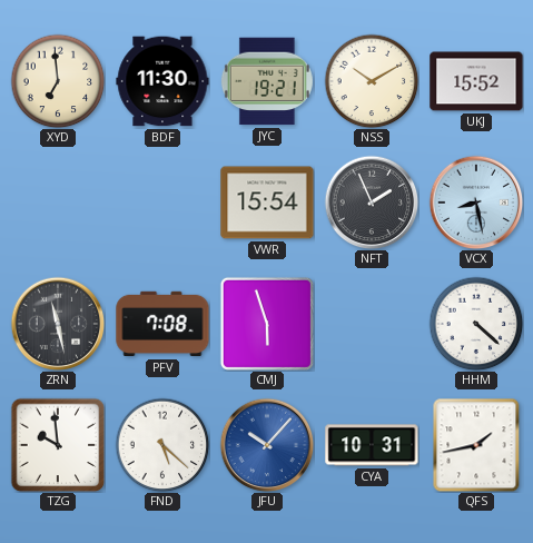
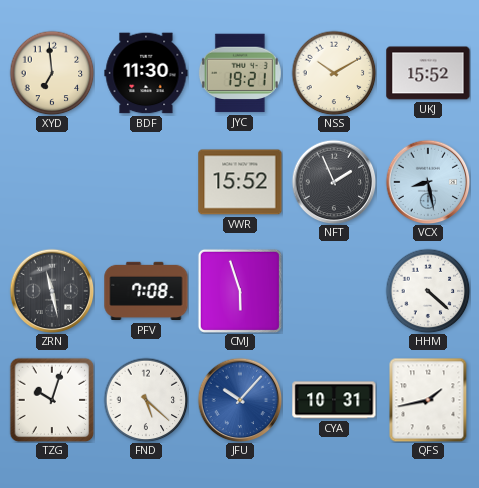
VWR: 15:54 -> 15:52 (240, 182)
TZG: 9:59 -> 10:03 (52, 400)
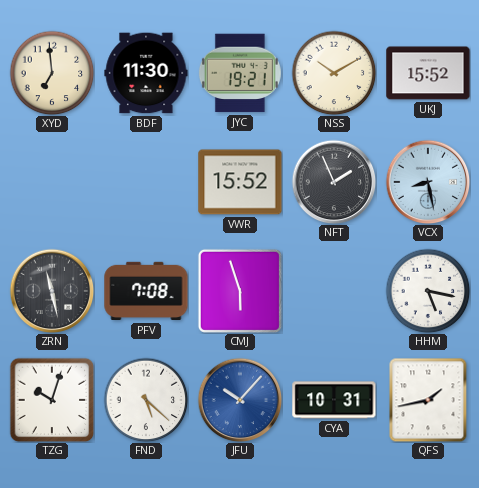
HHM: 4:22 -> 5:17 (428, 291)
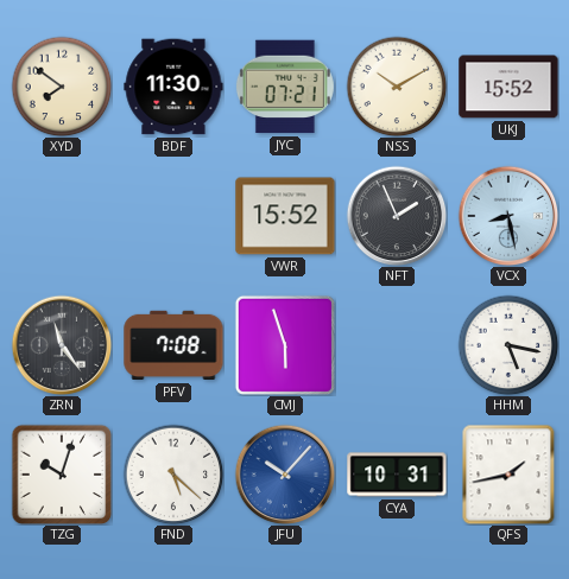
XYD: 6:59 -> 7:51 (62, 87)
JYC: 19:21 -> 07:21 (285, 87)
ZRN: 11:28 -> 11:24 (62, 345)
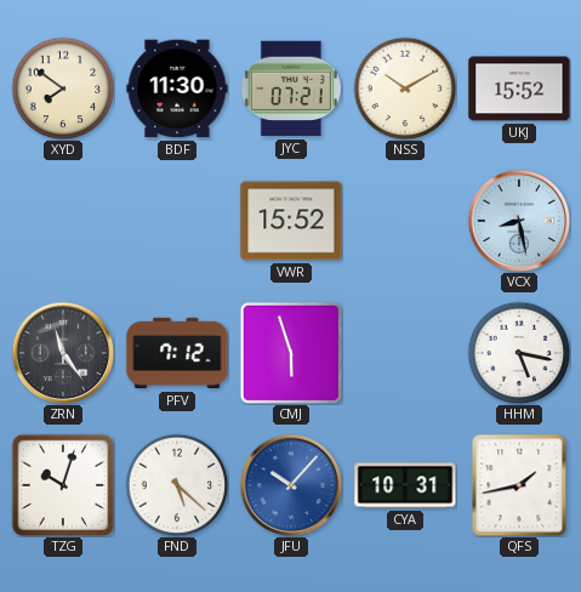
NFT: 1:56 -> none (397, 216)
PFV: 7:08 -> 7:12 (177, 353)
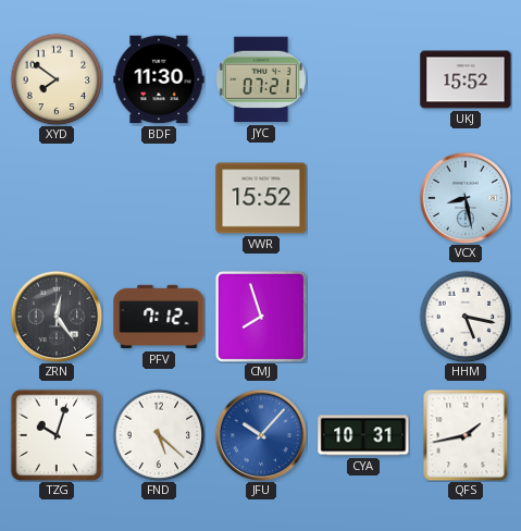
NSS: 10:10 -> none (405, 89)
ZRN: 11:24 -> 12:24 (57, 317)
CMJ: 5:57 -> 7:57 (261, 317)
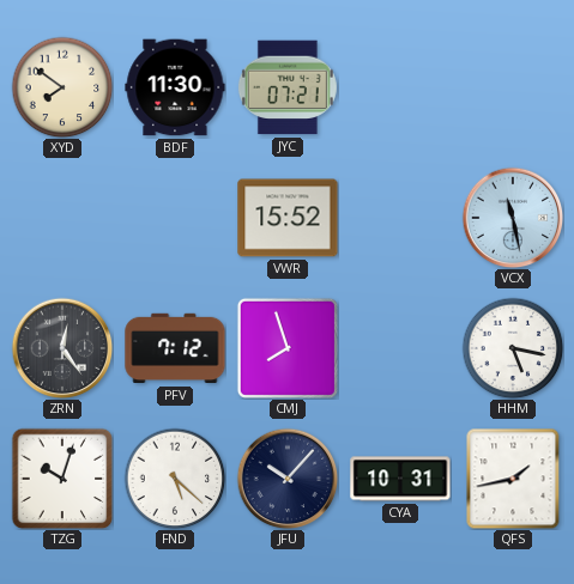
UKJ: 15:52 -> none (466, 79)
VCX: 8:28 -> 11:28 (513, 218)
JFU dial: blue -> navy (288, 479)
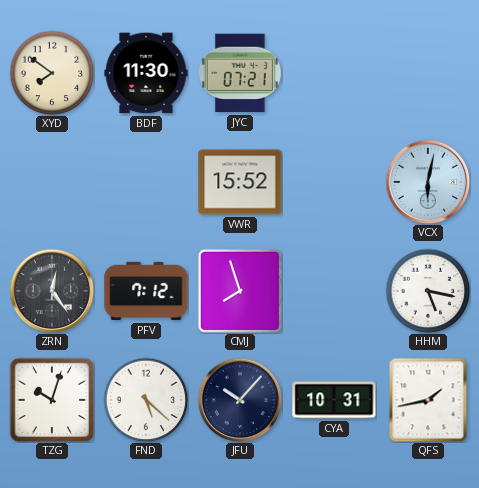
VCX: 11:28 -> 6:02 (428, 182)
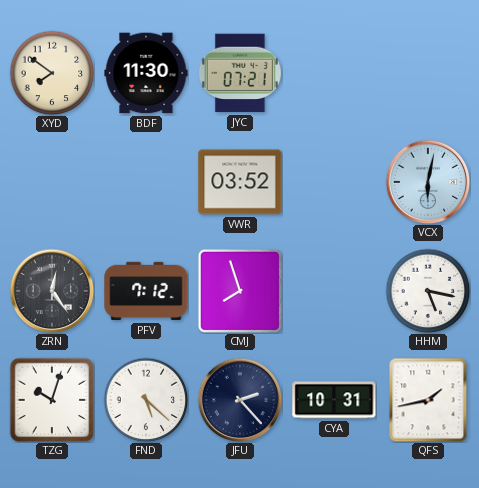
VWR: 15:52 -> 03:52 (240, 182)
JFU: 10:07 -> 2:23 (240, 400)
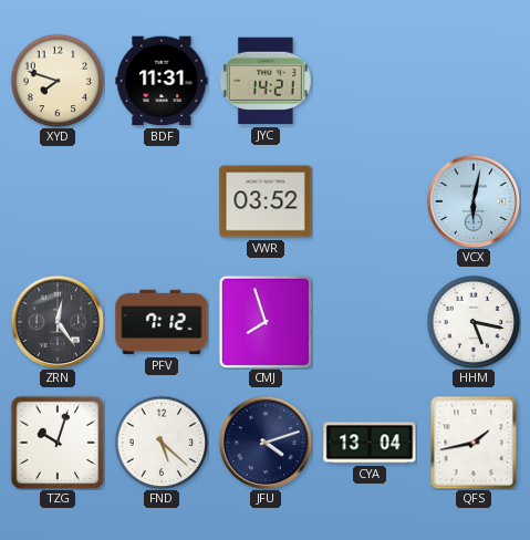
XYD: 7:51 -> 7:48 (58, 81)
BDF: 11:30 -> 11:31 (162, 81)
JYC: 07:21 -> 14:21 (266, 81)
JFU: 2:23 -> 4:12 (266, 443)
CYA: 10:31 -> 13:04 (370, 443)
